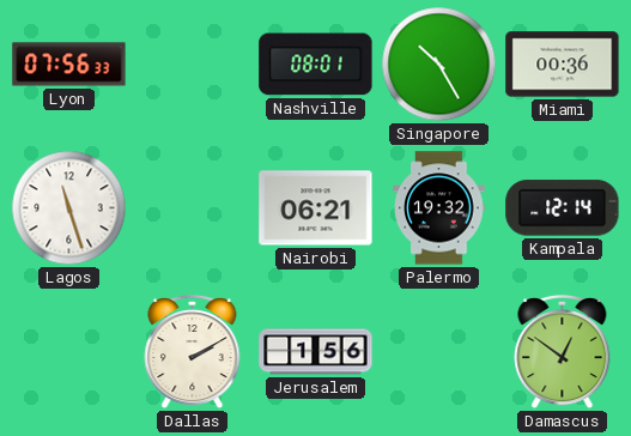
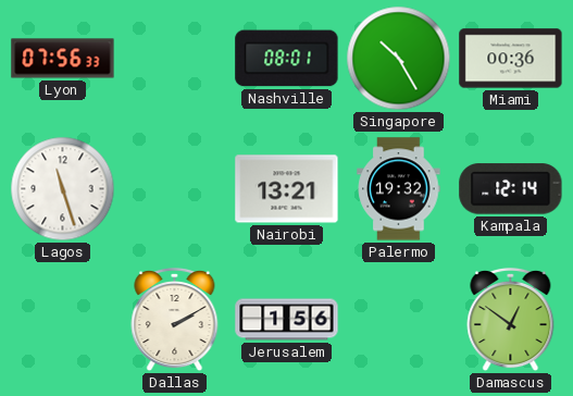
Nairobi: 06:21 -> 13:21 (287, 189)
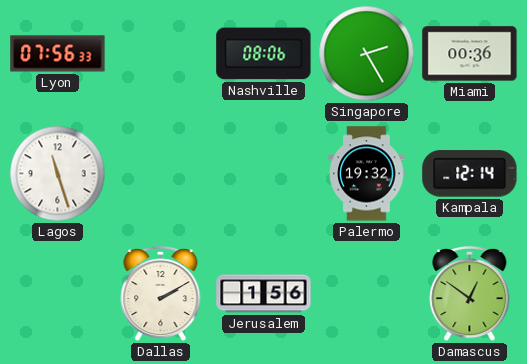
Nashville: 08:01 -> 08:06 (264, 54)
Singapore: 10:25 -> 2:25 (367, 54)
Nairobi: 13:21 -> none (287, 189)
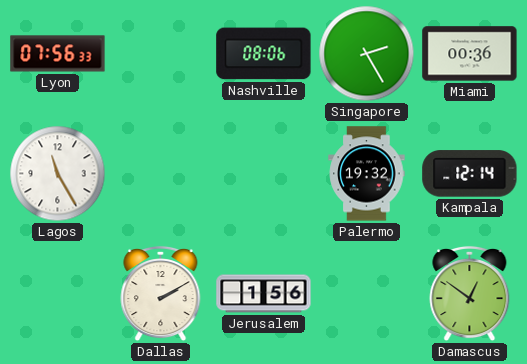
Lagos: 11:27 -> 11:25 (58, 174)
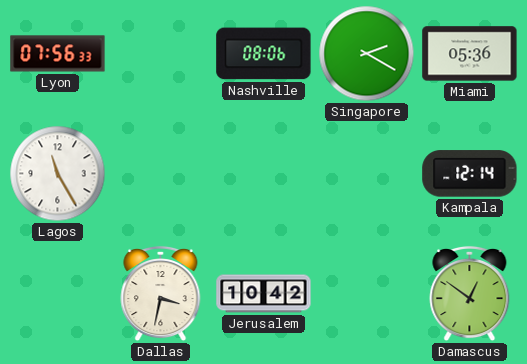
Singapore: 2:25 -> 2:20 (367, 54)
Miami: 00:36 -> 05:36 (470, 54)
Palermo: 19:32 -> none (367, 174)
Dallas: 2:10 -> 3:32 (161, 294)
Jerusalem: 1:56 -> 10:42 (264, 294)
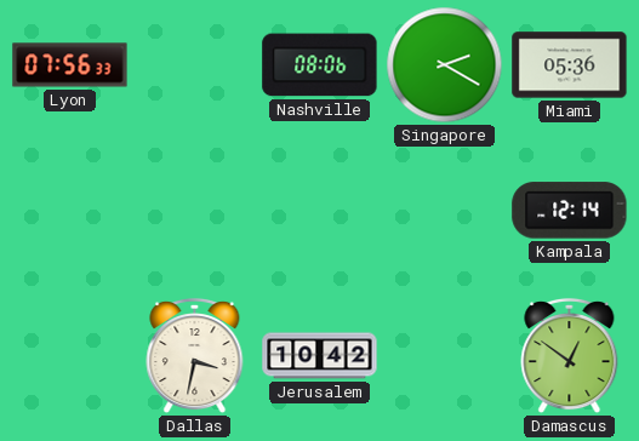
Lagos: 11:25 -> none (58, 174)
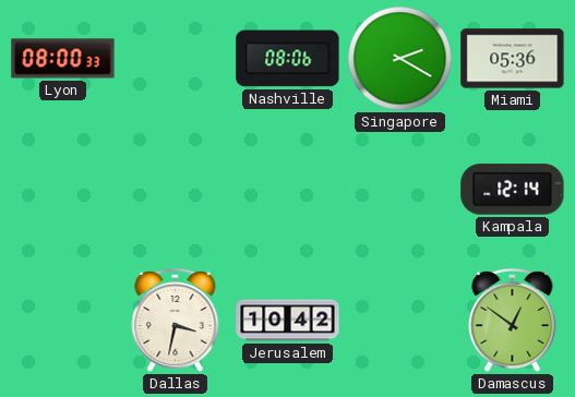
Lyon: 07:56 -> 08:00 (63, 59)
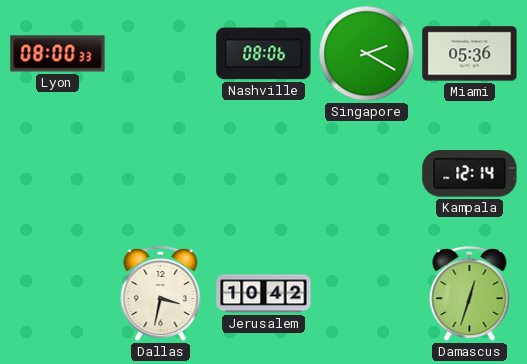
Damascus: 12:51 -> 12:33 (470, 294)
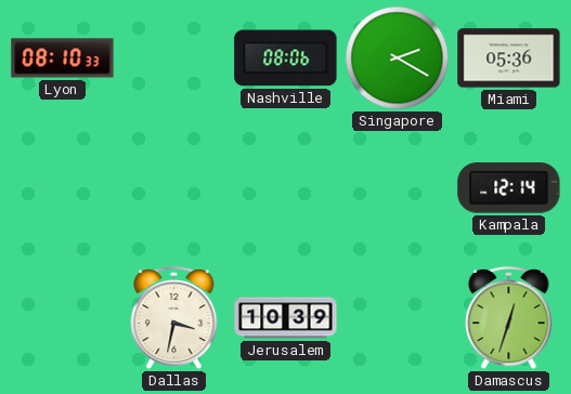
Lyon: 08:00 -> 08:10 (63, 58)
Jerusalem: 10:42 -> 10:39 (286, 318)
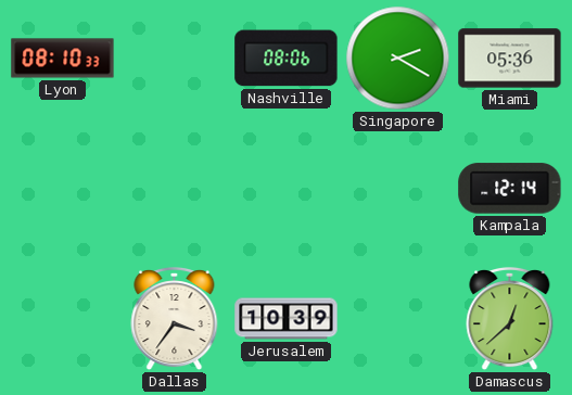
Dallas: 3:32 -> 3:36 (175, 319)
Damascus: 12:33 -> 12:38 (510, 319)
